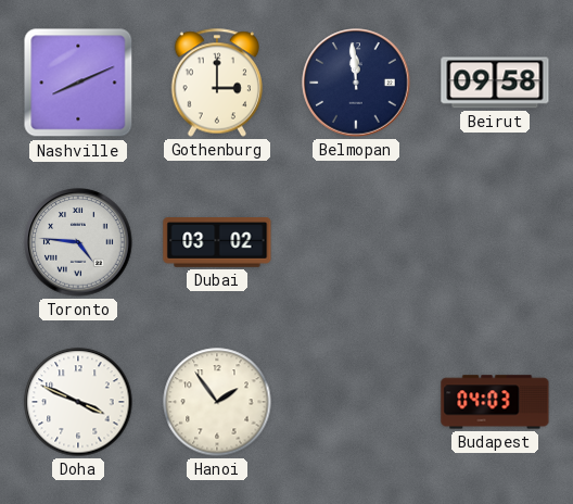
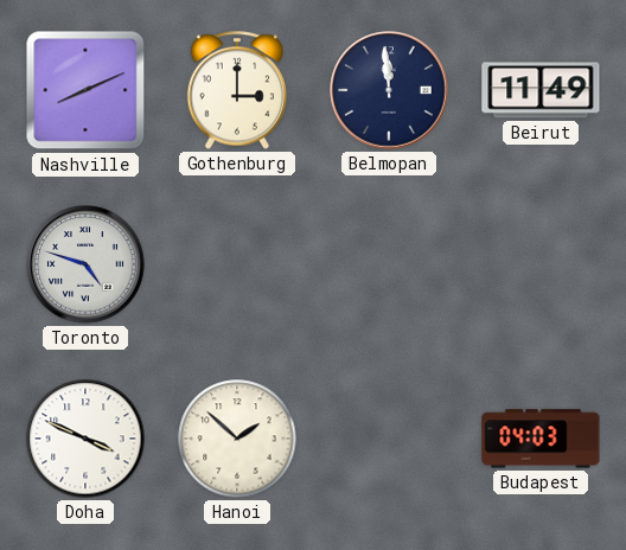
Beirut: 09:58 -> 11:49 (541, 90)
Toronto: 4:46 -> 4:48 (85, 264)
Dubai: 03:02 -> none (217, 243)
Hanoi: 1:54 -> 1:52 (237, 439)
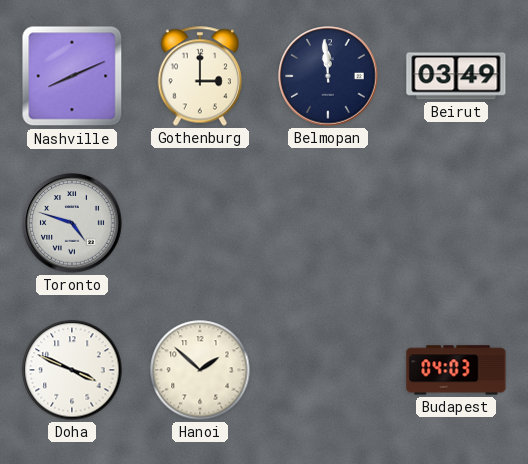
Beirut: 11:49 -> 03:49 (456, 76)
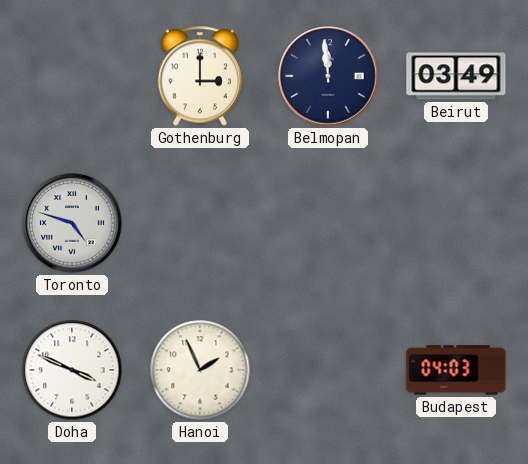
Nashville: 8:11 -> none (72, 76)
Hanoi: 1:52 -> 1:56 (200, 370)
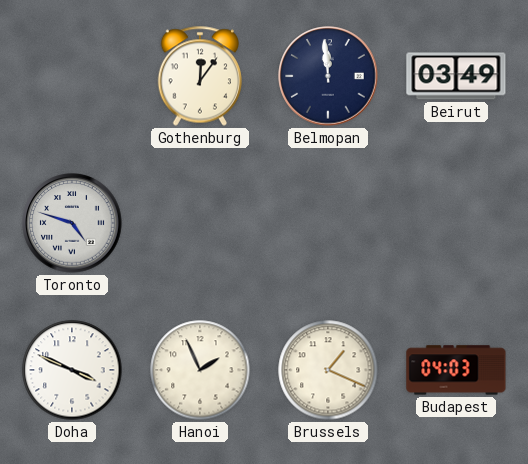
Gothenburg: 3:00 -> 12:06 (199, 76)
Brussels: none -> 1:19 (328, 370)
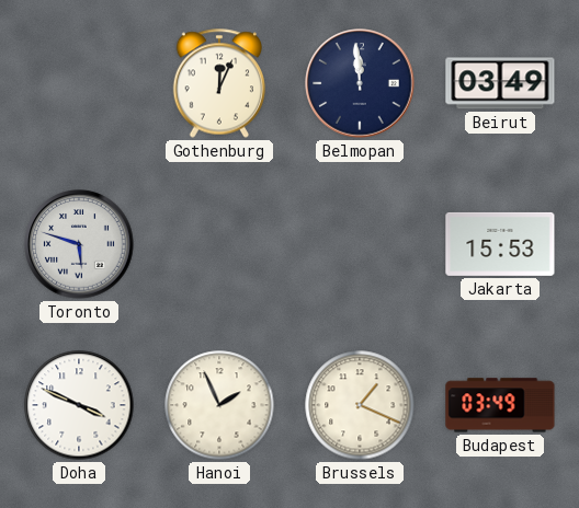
Gothenburg: 12:06 -> 12:04 (218, 83)
Toronto: 4:48 -> 5:48 (79, 244)
Jakarta: none -> 15:53 (500, 244)
Budapest: 04:03 -> 03:49 (500, 405)
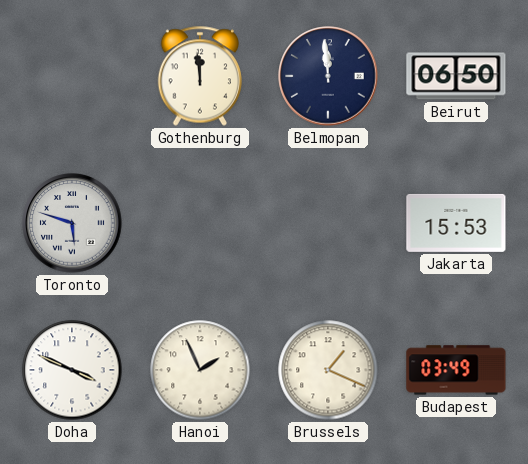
Gothenburg: 12:04 -> 11:59 (199, 76)
Beirut: 03:49 -> 06:50 (456, 76)
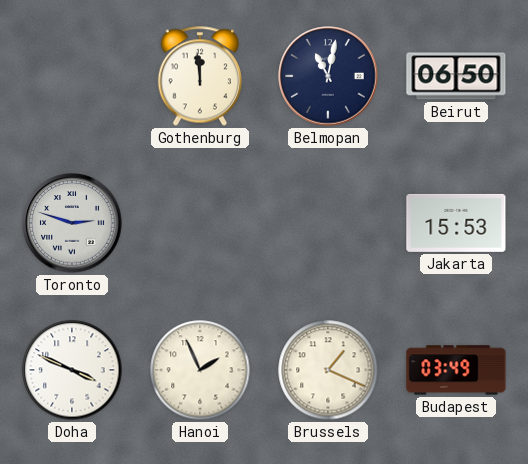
Belmopan: 11:59 -> 11:02 (328, 76)
Toronto: 5:48 -> 2:48 (72, 223)
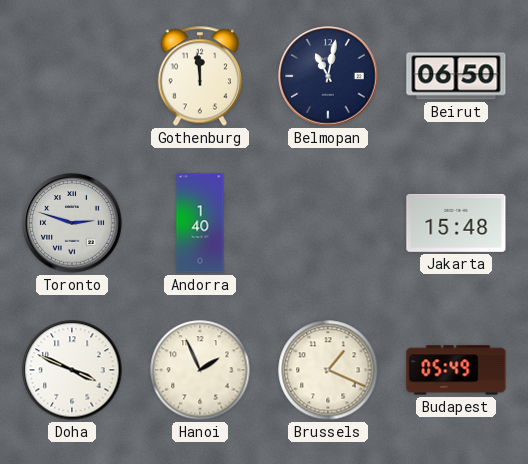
Andorra: none -> 1:40 (200, 223)
Jakarta: 15:53 -> 15:48 (456, 223)
Budapest: 03:49 -> 05:49 (456, 370)
